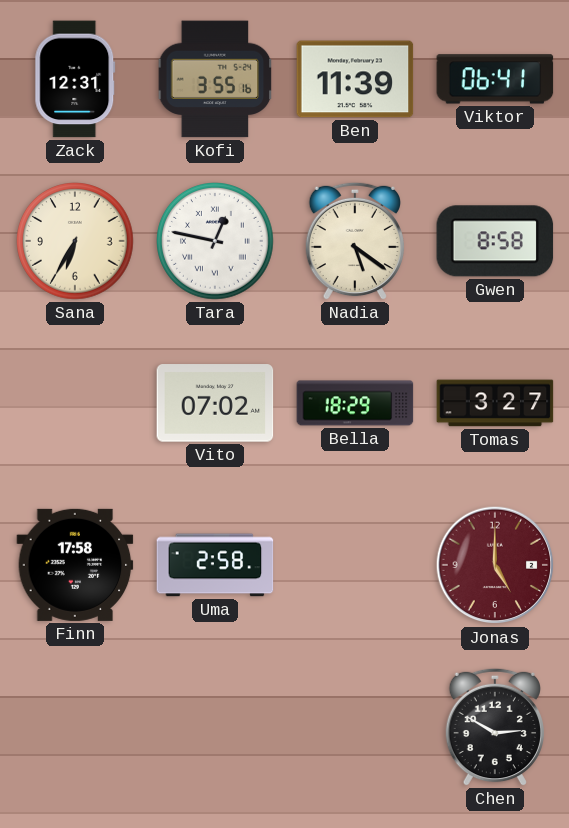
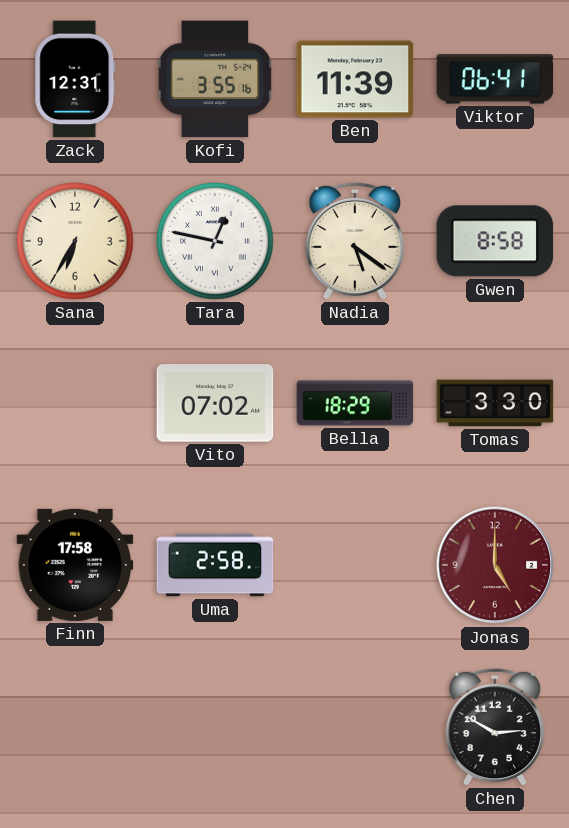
Tomas: 3:27 -> 3:30 (495, 403)
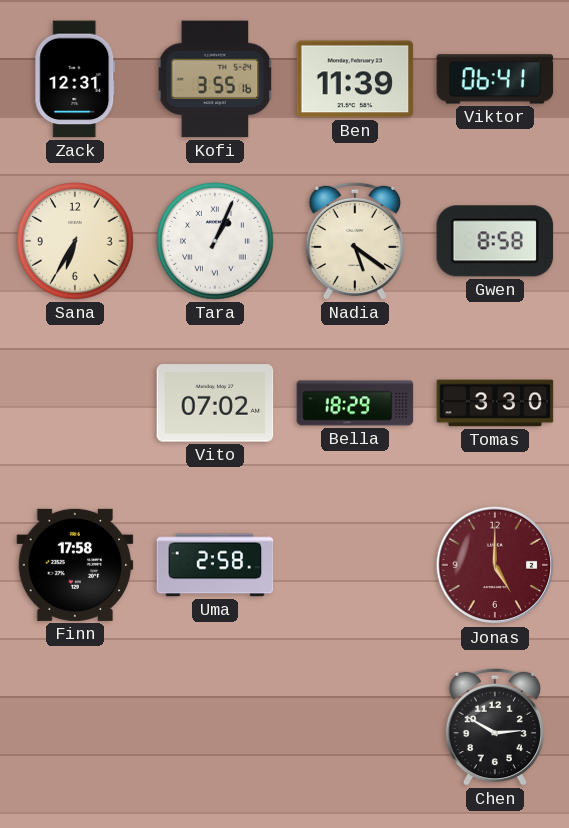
Tara: 12:47 -> 1:04 (216, 242)
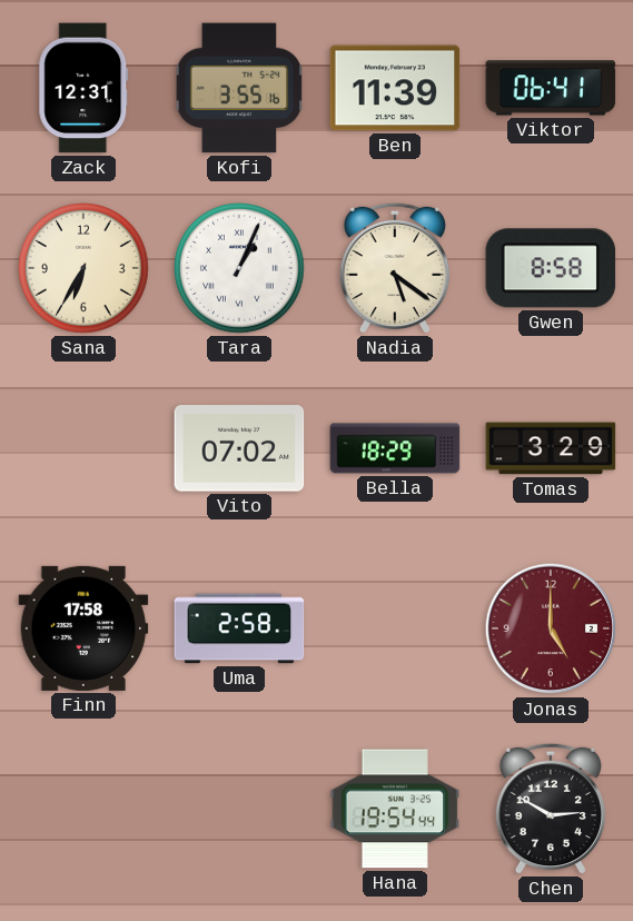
Tomas: 3:30 -> 3:29 (551, 448)
Hana: none -> 19:54 (395, 809)
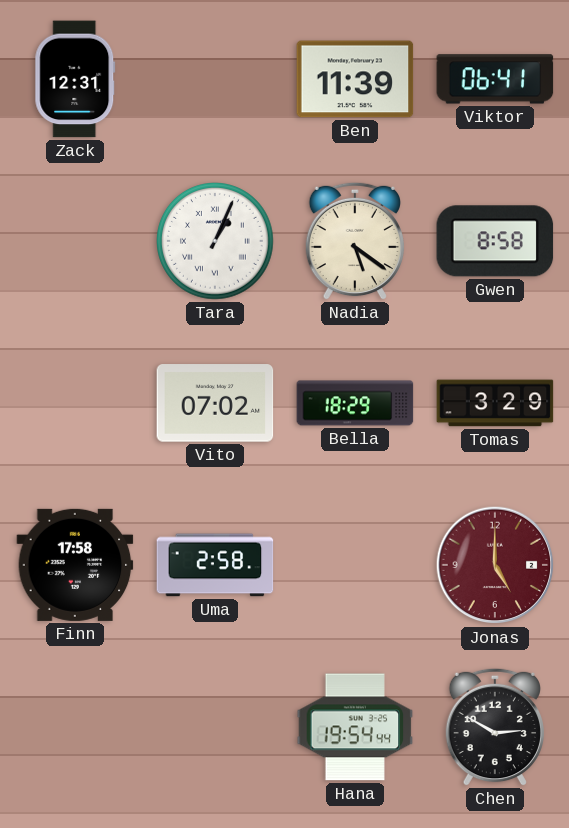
Kofi: 3:55 -> none (239, 88)
Sana: 6:35 -> none (85, 269)
